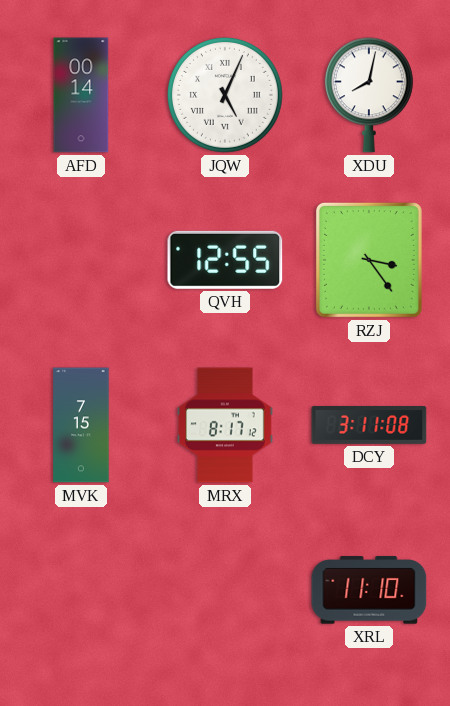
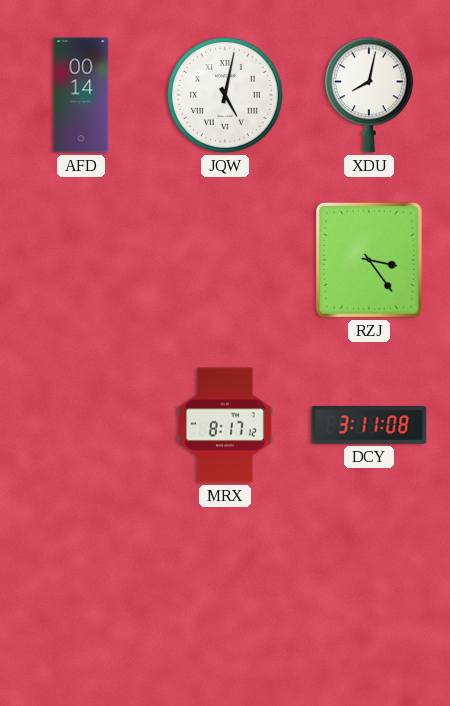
JQW: 5:04 -> 5:02 (225, 95)
QVH: 12:55 -> none (225, 260)
MVK: 7:15 -> none (81, 425)
XRL: 11:10 -> none (369, 590)
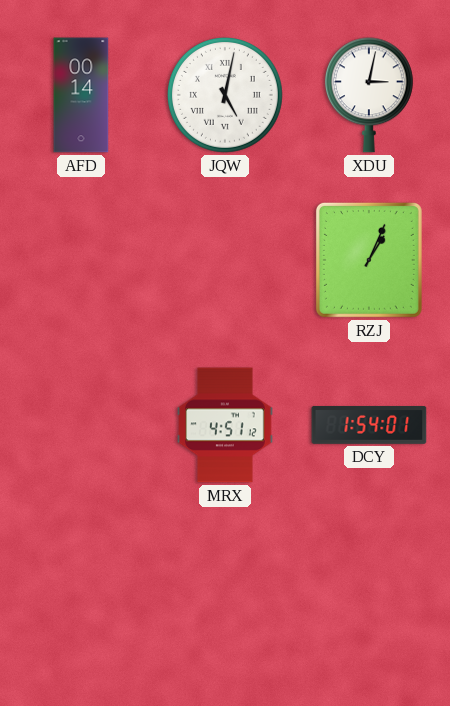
XDU: 8:02 -> 3:02 (369, 95)
RZJ: 3:24 -> 1:04 (369, 260)
MRX: 8:17 -> 4:51 (226, 425)
DCY: 3:11 -> 1:54 (369, 426)
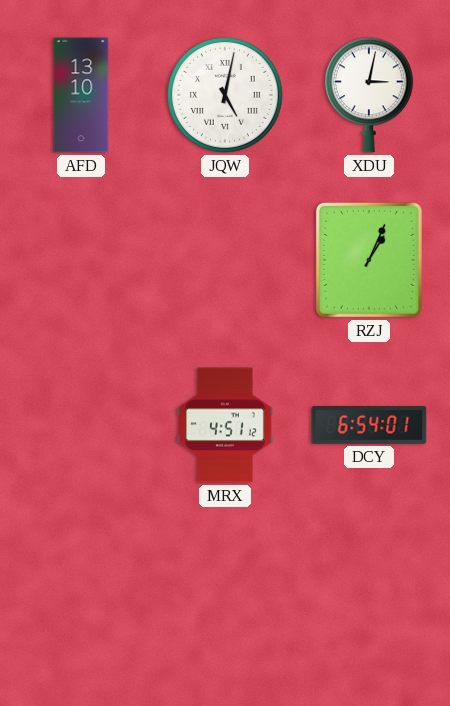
AFD: 00:14 -> 13:10 (81, 95)
DCY: 1:54 -> 6:54 (369, 426)
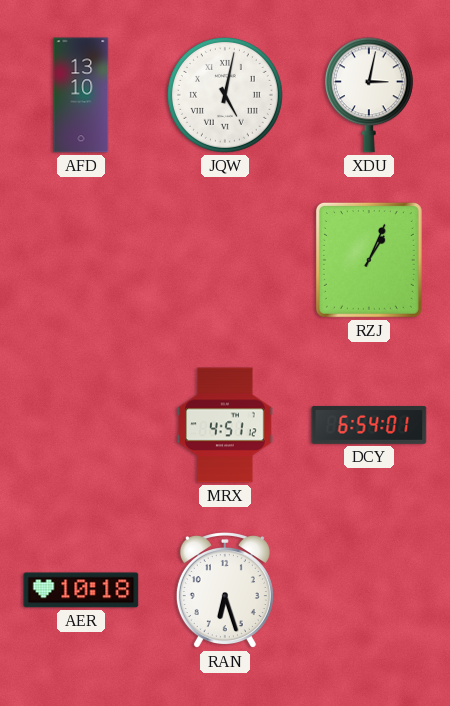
AER: none -> 10:18 (81, 590)
RAN: none -> 6:27 (225, 591)
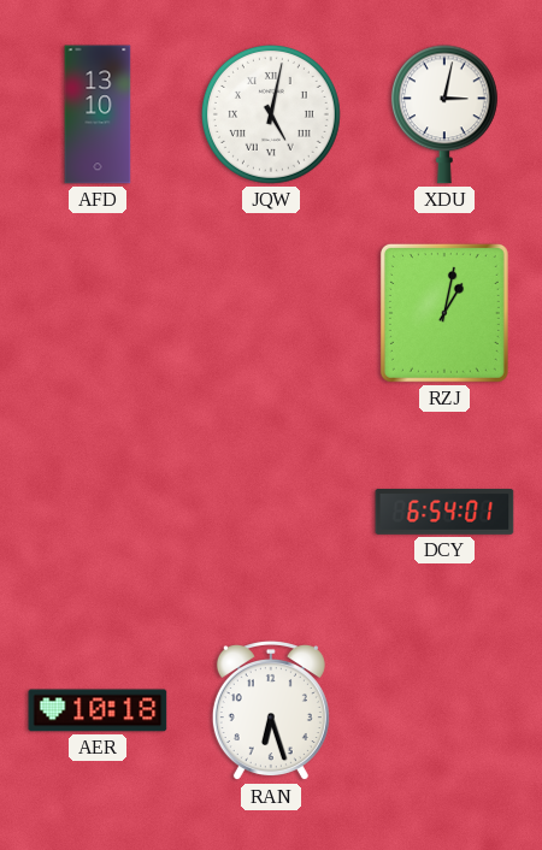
RZJ: 1:04 -> 1:02 (444, 313)
MRX: 4:51 -> none (226, 425)
